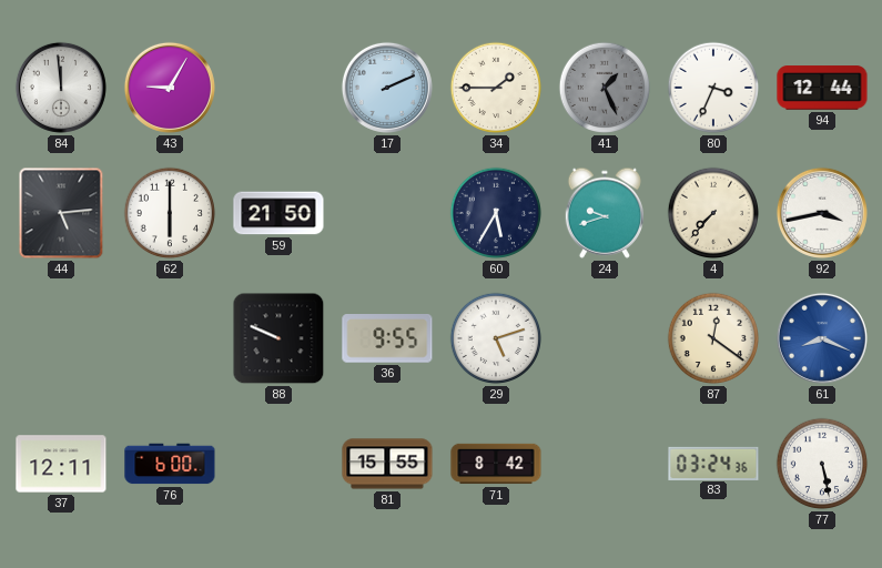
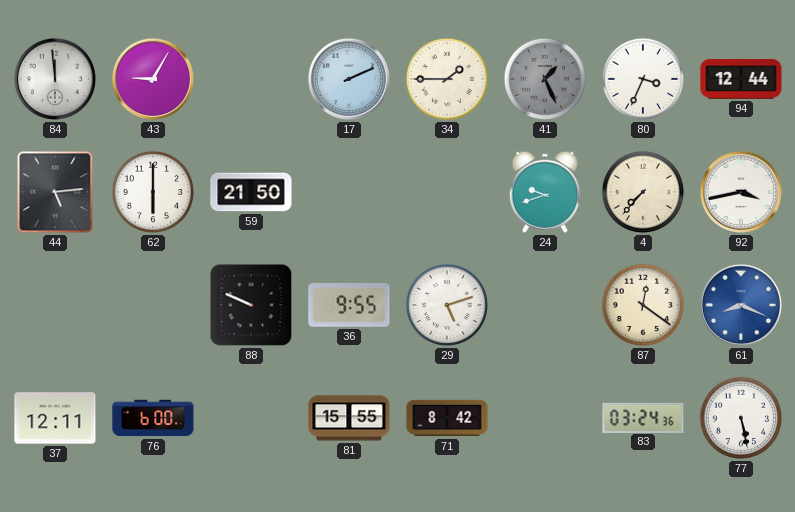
60: 5:35 -> none (496, 213)
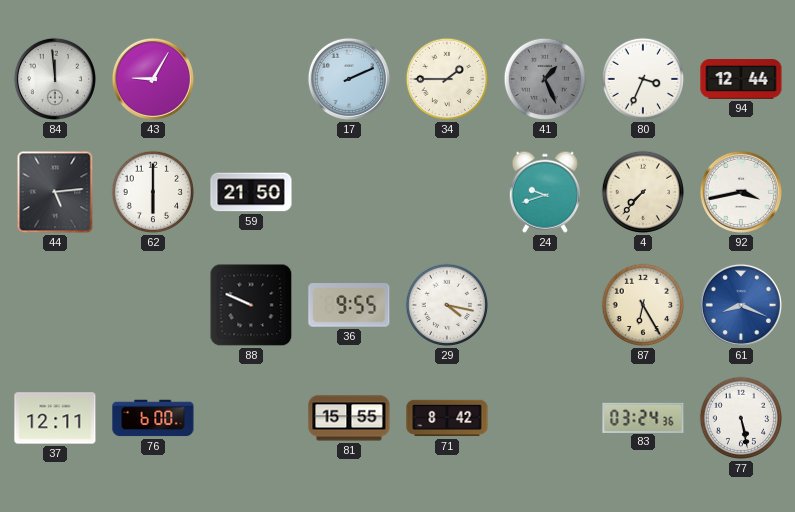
29: 5:12 -> 4:17 (447, 305)
87: 12:21 -> 6:25 (643, 305)
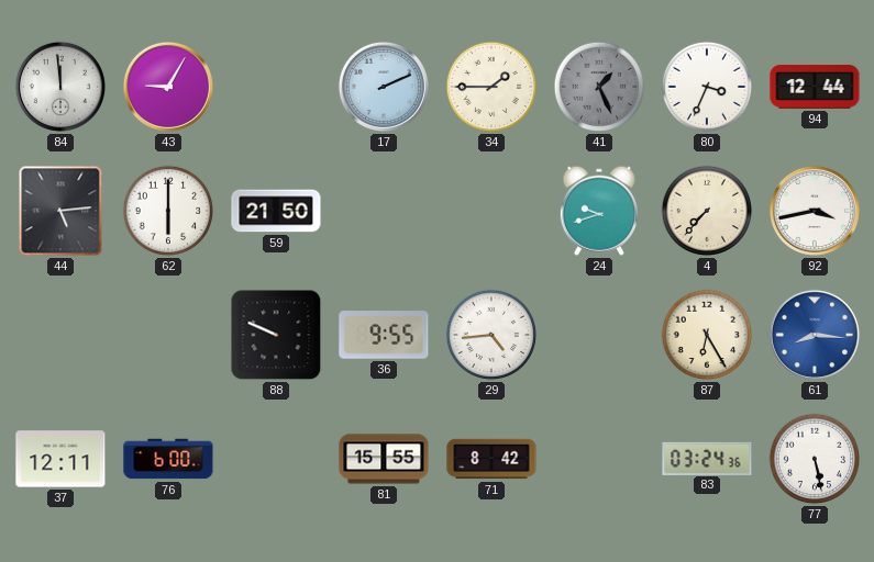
29: 4:17 -> 4:44 (491, 335)
61: 8:19 -> 8:16 (815, 335)
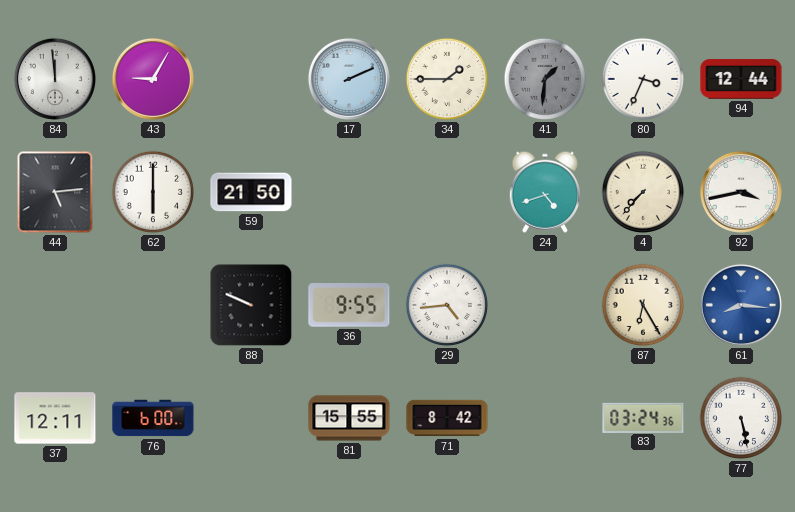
41: 1:26 -> 1:31 (545, 79)
24: 9:42 -> 4:42 (544, 192)
